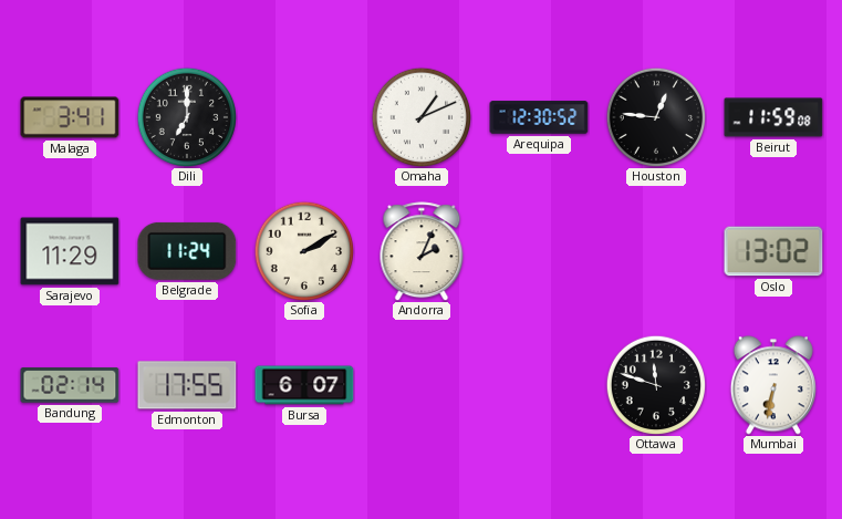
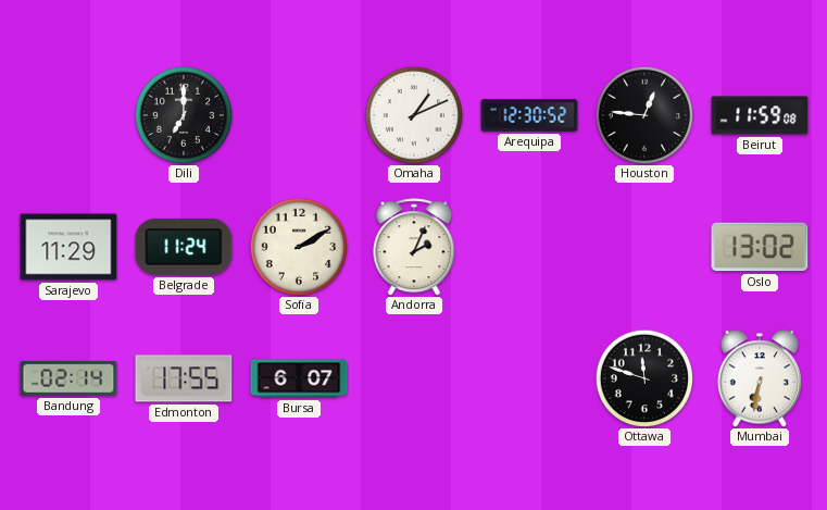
Malaga: 3:41 -> none (70, 117)
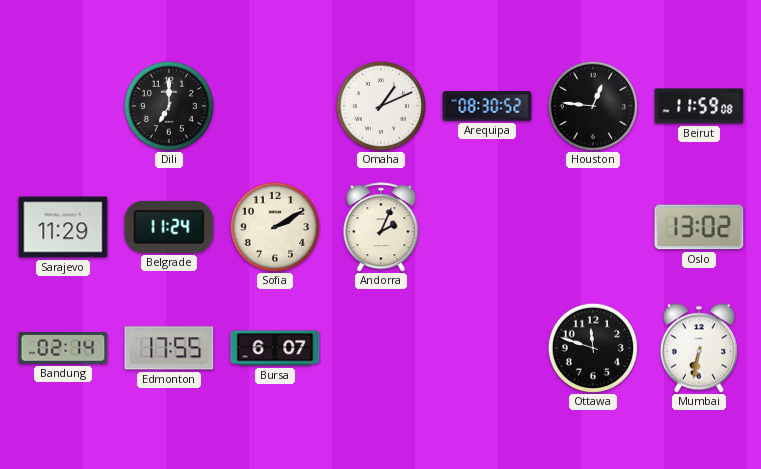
Arequipa: 12:30 -> 08:30 (487, 106)
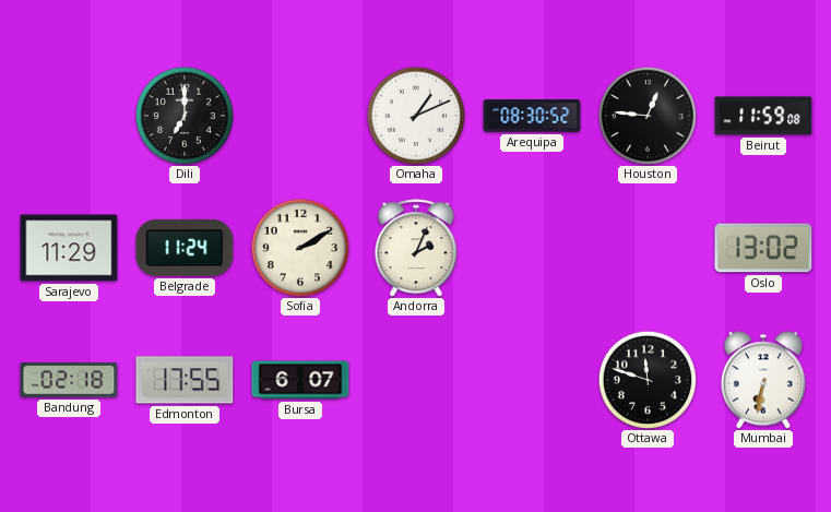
Bandung: 02:14 -> 02:18 (69, 380)
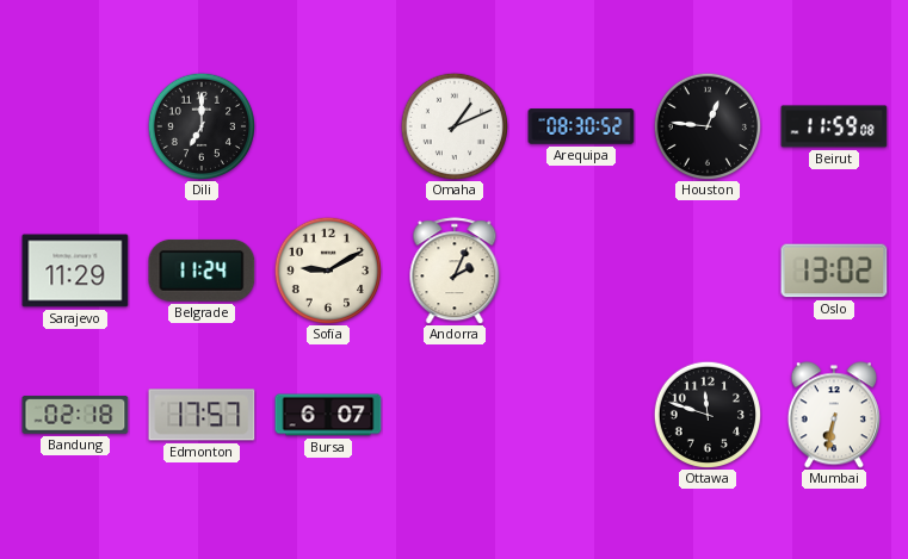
Sofia: 2:10 -> 9:10 (328, 271)
Edmonton: 17:55 -> 17:57 (202, 415)
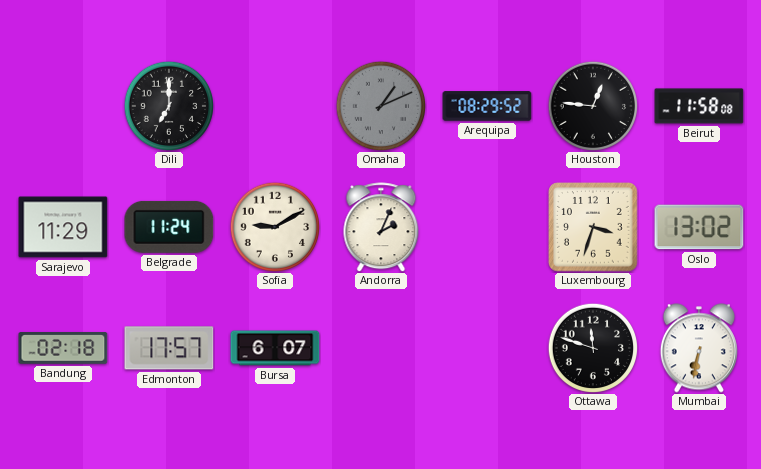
Omaha dial: white -> grey (381, 106)
Arequipa: 08:30 -> 08:29 (487, 106)
Beirut: 11:59 -> 11:58 (699, 106)
Luxembourg: none -> 3:33 (593, 227)
